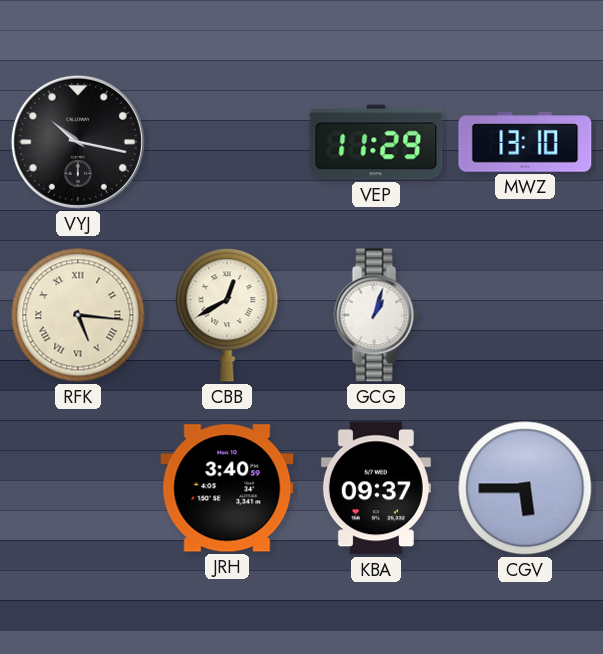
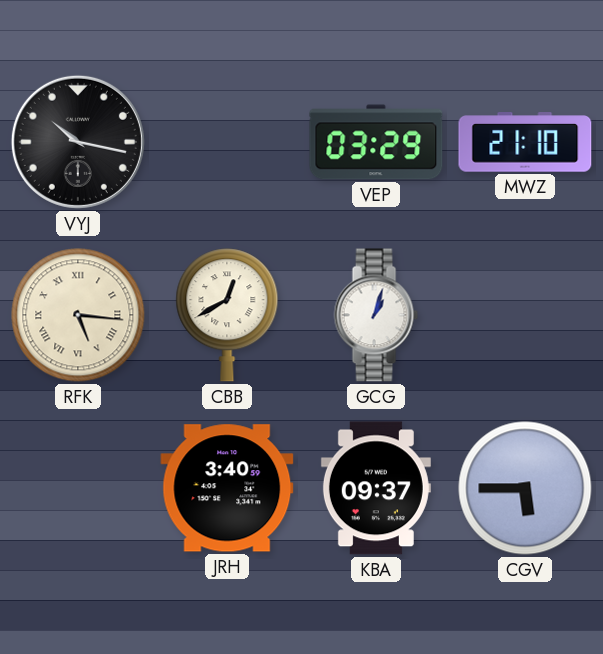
VEP: 11:29 -> 03:29 (376, 142)
MWZ: 13:10 -> 21:10 (525, 142)
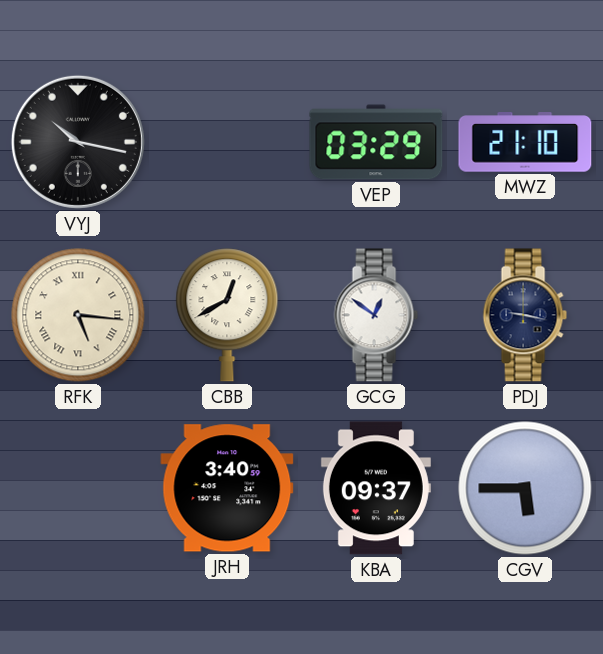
GCG: 1:03 -> 12:51 (376, 315)
PDJ: none -> 9:17 (525, 315)
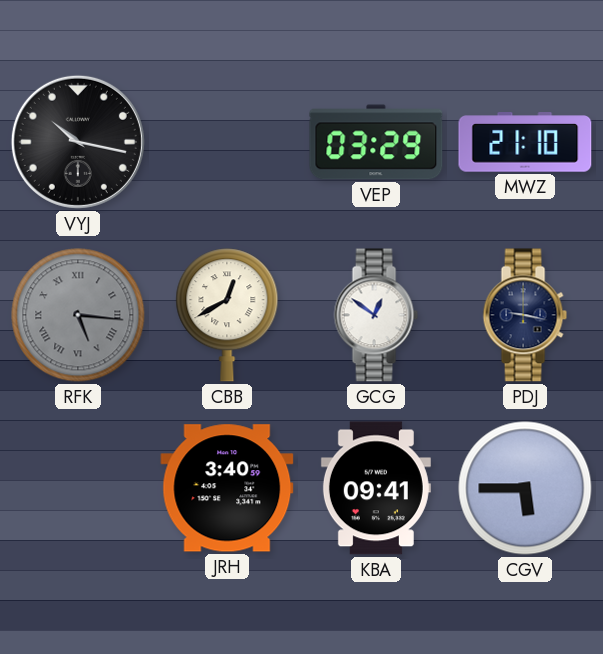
RFK dial: cream -> grey (78, 315)
KBA: 09:37 -> 09:41 (376, 488)
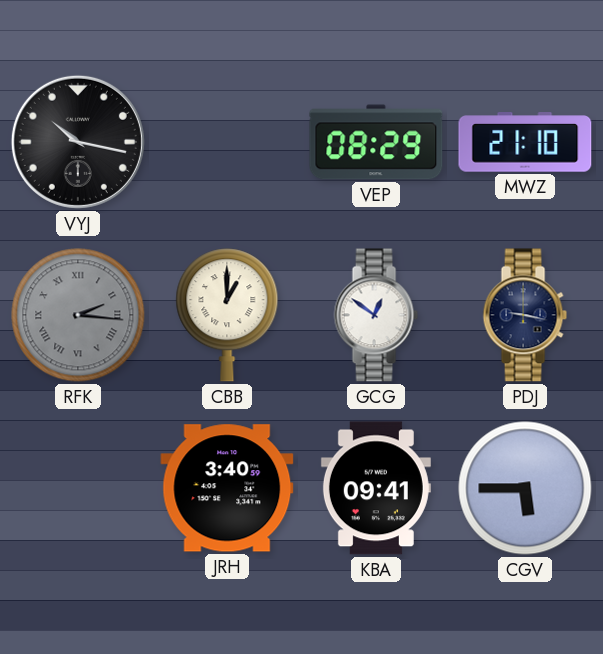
VEP: 03:29 -> 08:29 (376, 142)
RFK: 5:16 -> 2:16 (78, 315)
CBB: 12:40 -> 1:00 (227, 315)
